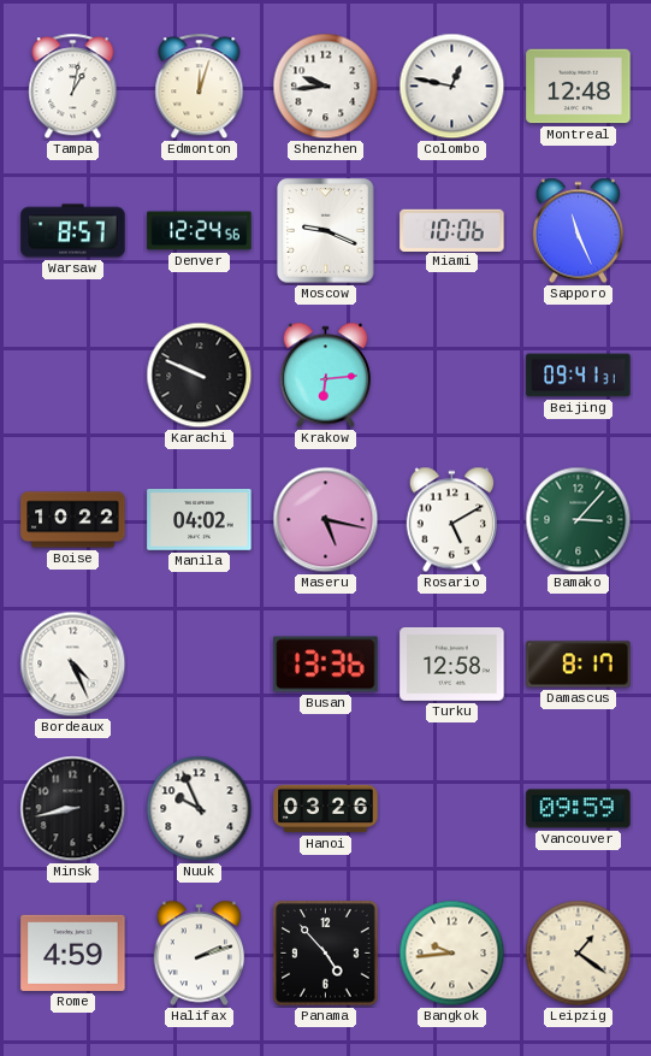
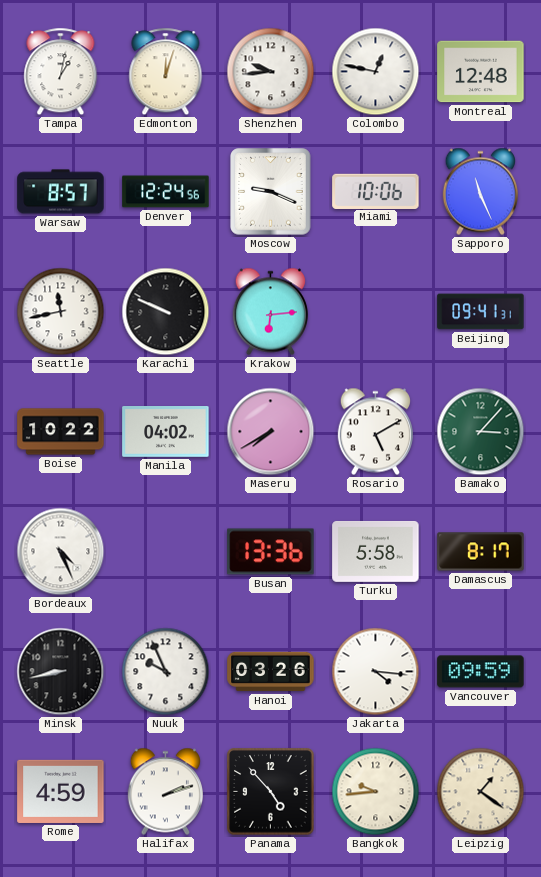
Seattle: none -> 11:43 (61, 312)
Maseru: 5:17 -> 7:40 (271, 432)
Turku: 12:58 -> 5:58 (376, 551)
Jakarta: none -> 4:16 (376, 672)
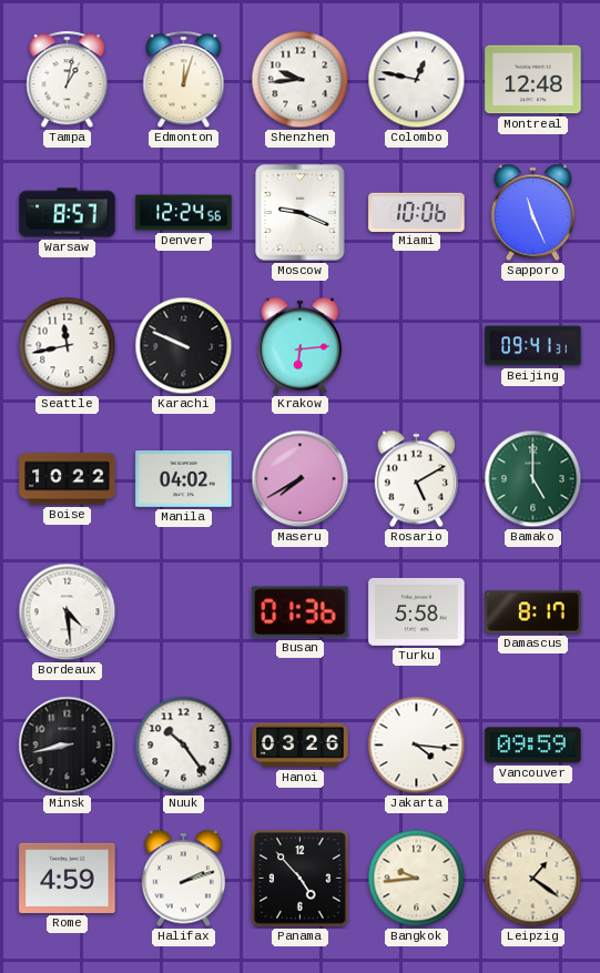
Bamako: 3:07 -> 5:00 (533, 479)
Bordeaux: 4:26 -> 4:29 (68, 612)
Busan: 13:36 -> 01:36 (301, 612)
Nuuk: 9:56 -> 10:24 (184, 746)
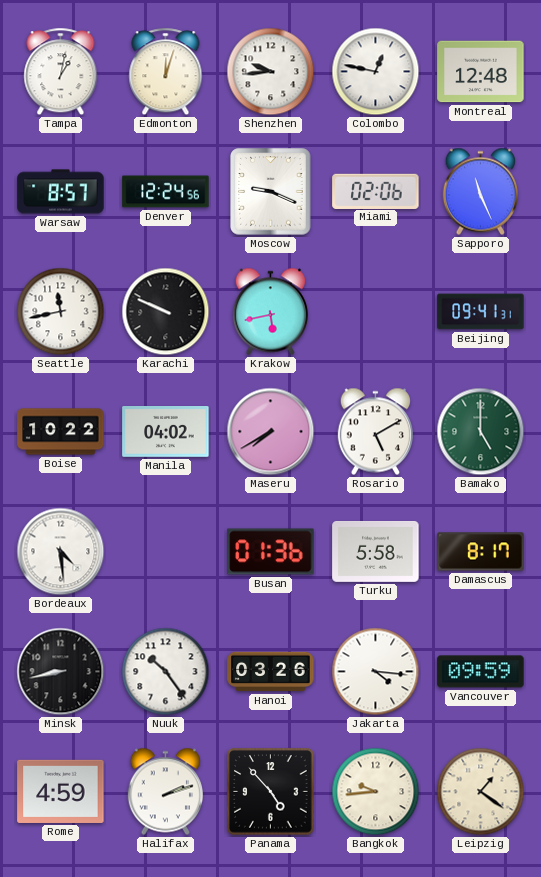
Miami: 10:06 -> 02:06 (376, 191)
Krakow: 6:14 -> 5:43 (270, 312)
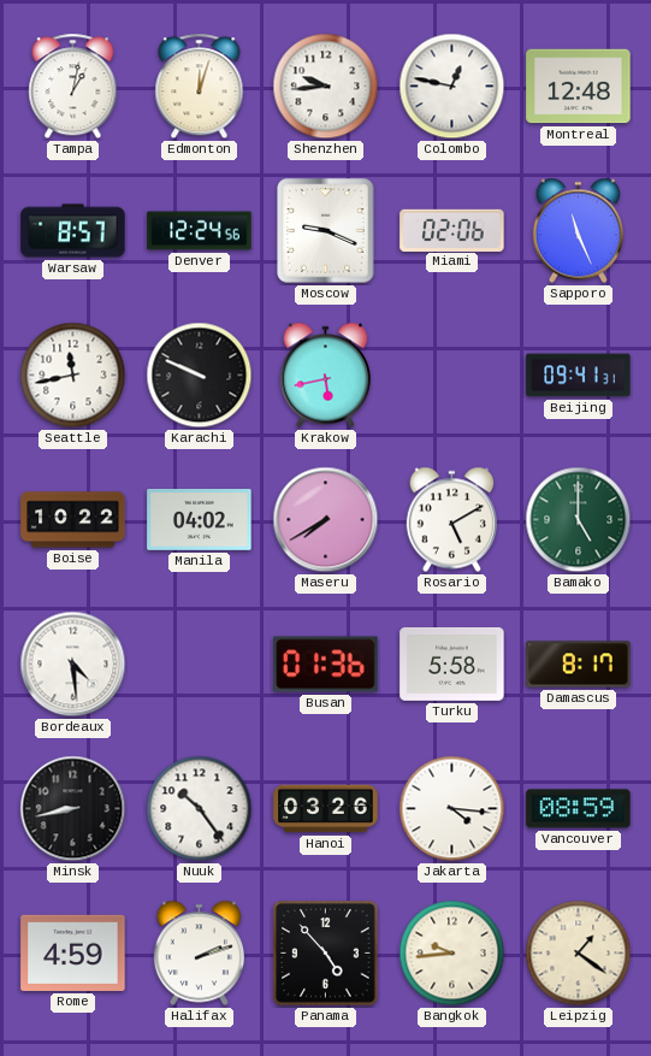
Vancouver: 09:59 -> 08:59 (579, 809)
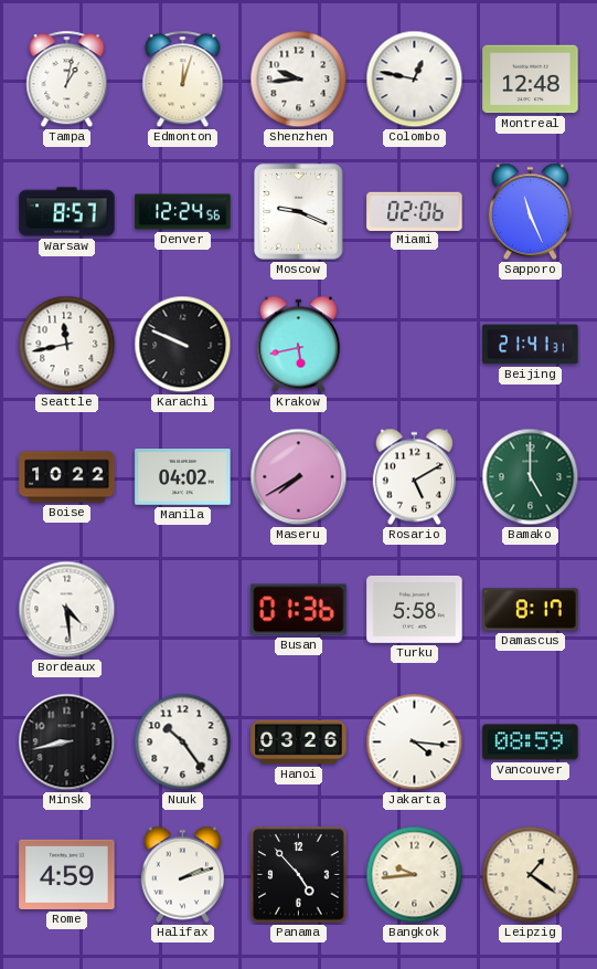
Beijing: 09:41 -> 21:41 (531, 345)
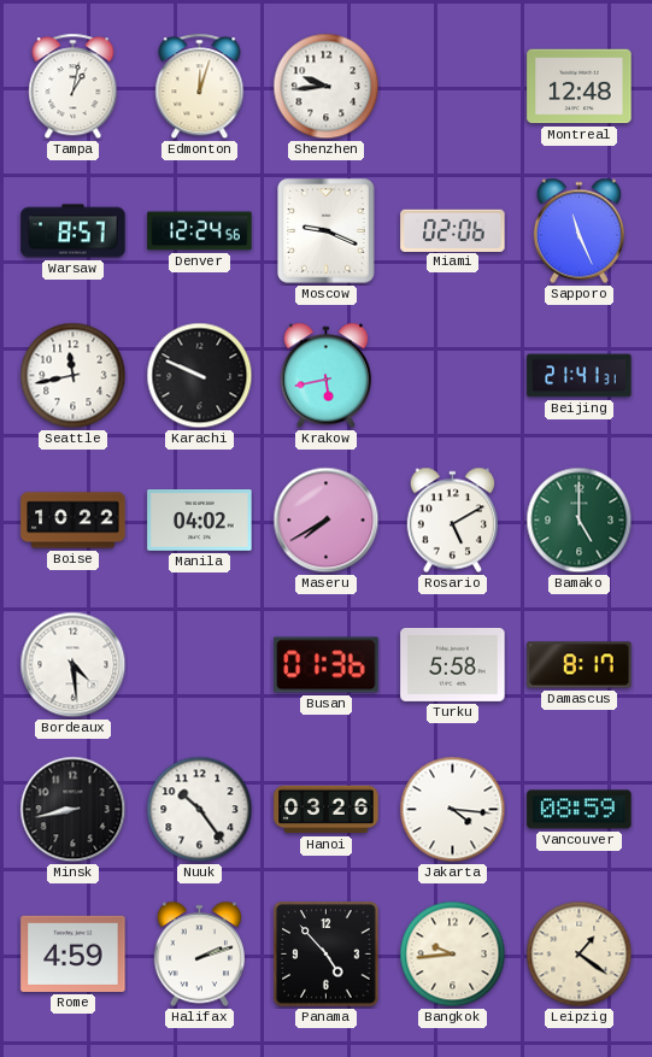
Colombo: 12:47 -> none (415, 80)
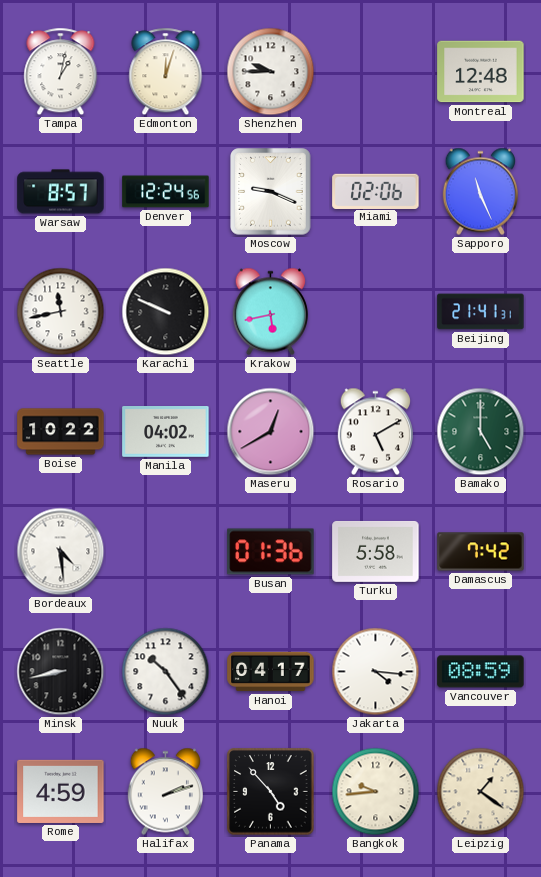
Shenzhen: 9:44 -> 9:45 (271, 72)
Maseru: 7:40 -> 12:40 (271, 432)
Damascus: 8:17 -> 7:42 (481, 552)
Hanoi: 03:26 -> 04:17 (271, 672)
